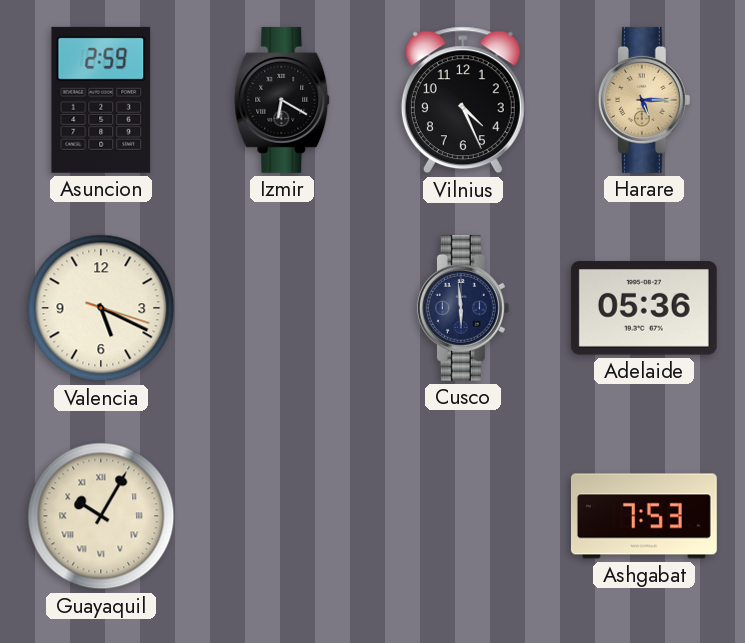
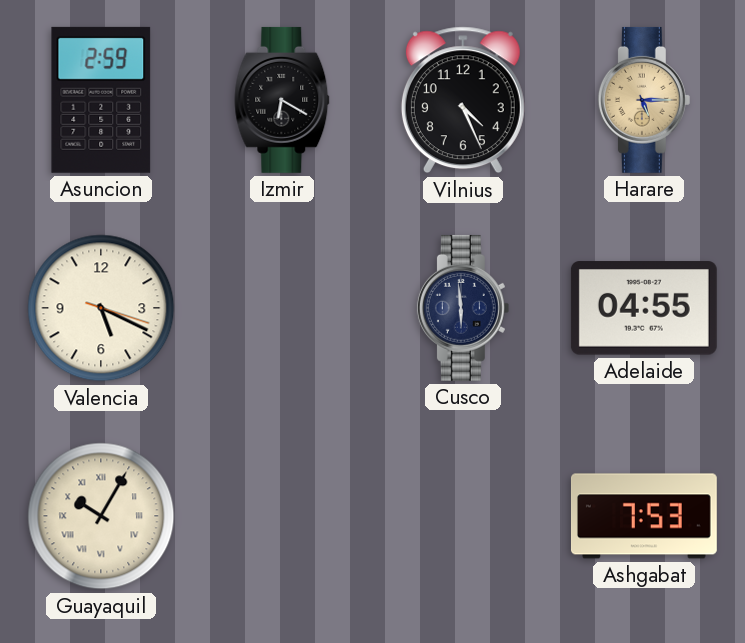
Adelaide: 05:36 -> 04:55 (644, 308)
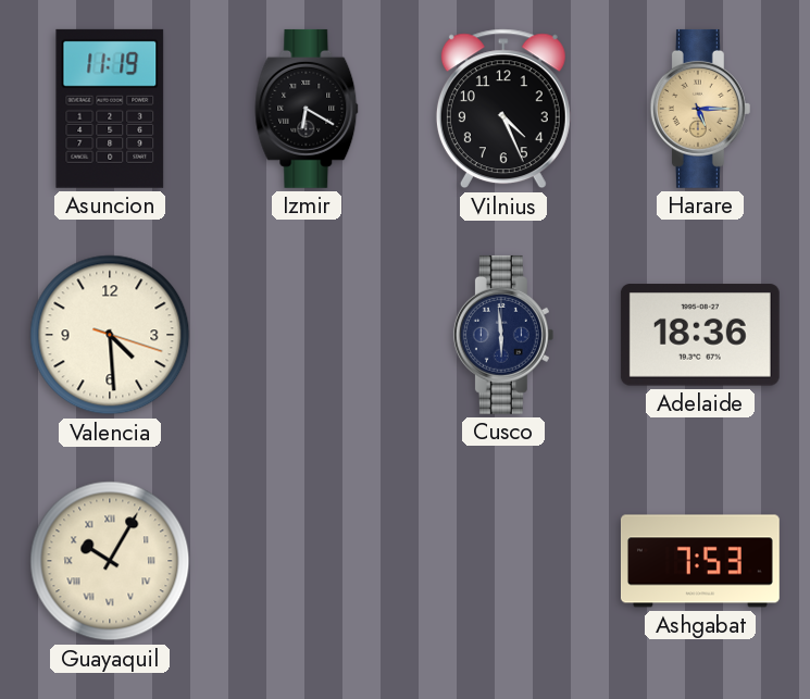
Asuncion: 2:59 -> 11:19 (110, 109)
Valencia: 5:19 -> 4:29 (110, 335)
Adelaide: 04:55 -> 18:36 (700, 335)
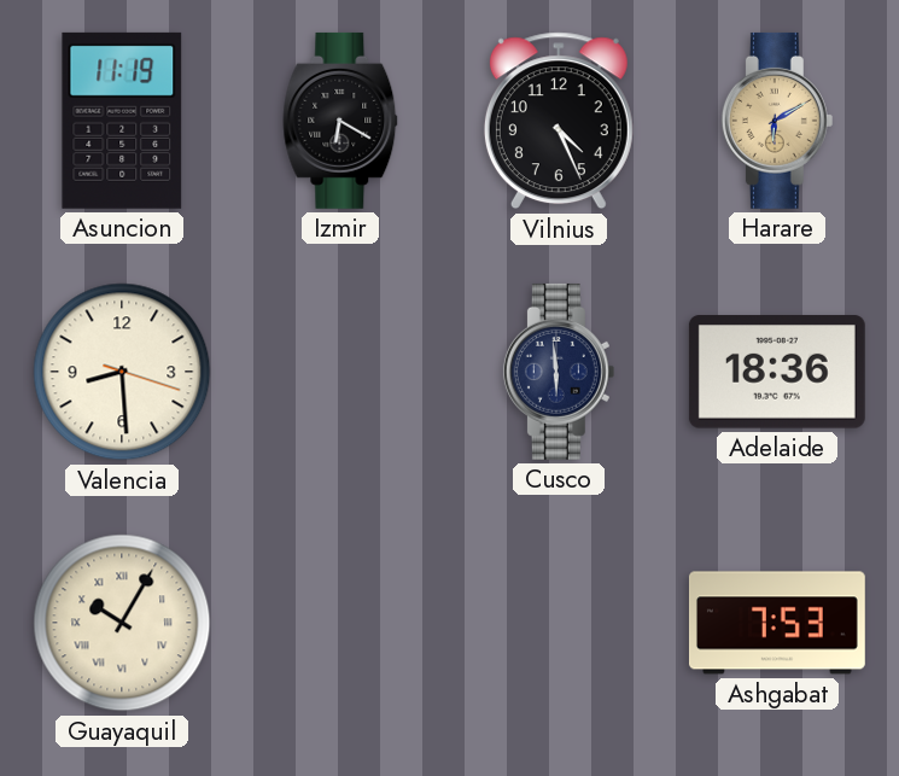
Harare: 5:15 -> 6:10 (777, 121)
Valencia: 4:29 -> 8:29 (122, 372)
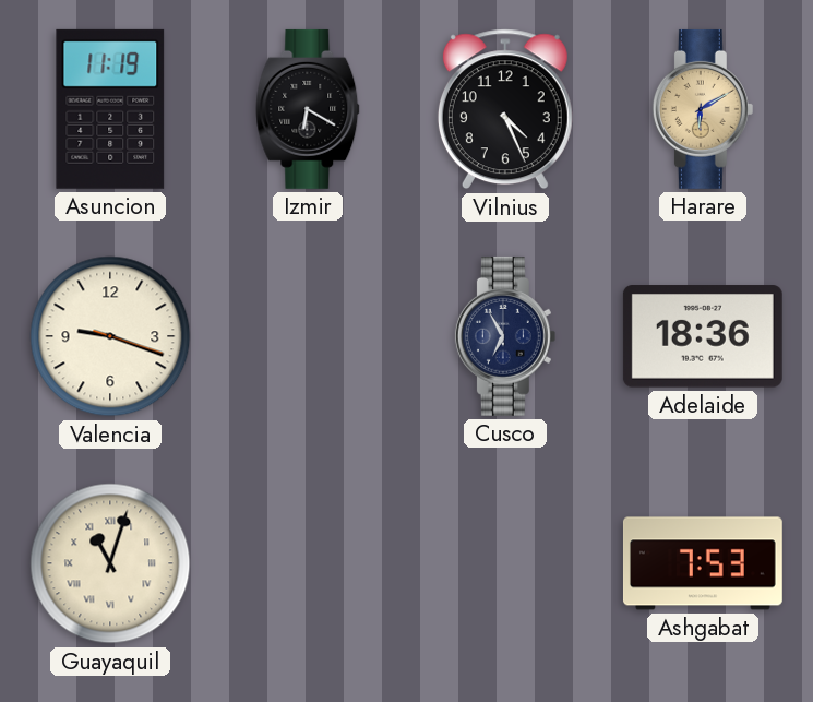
Valencia: 8:29 -> 9:18 (110, 336)
Cusco: 5:59 -> 6:55 (505, 336)
Guayaquil: 10:05 -> 11:03 (110, 563)
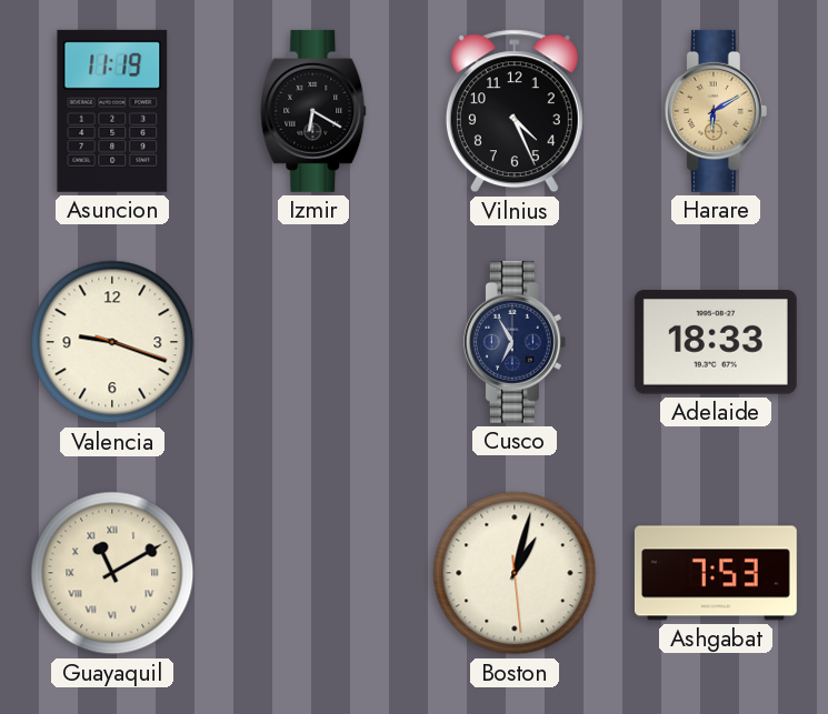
Adelaide: 18:36 -> 18:33 (716, 342)
Guayaquil: 11:03 -> 11:10 (112, 573)
Boston: none -> 1:02 (515, 573)
